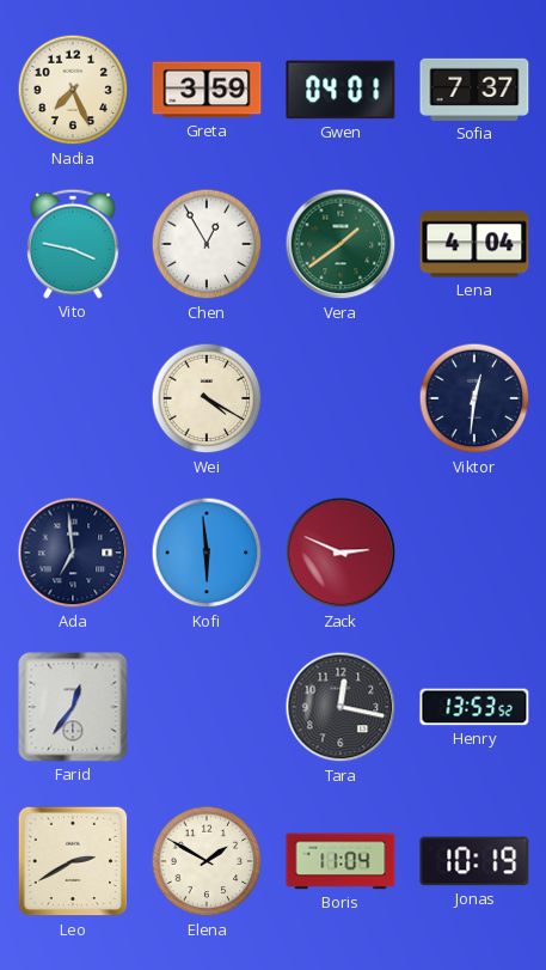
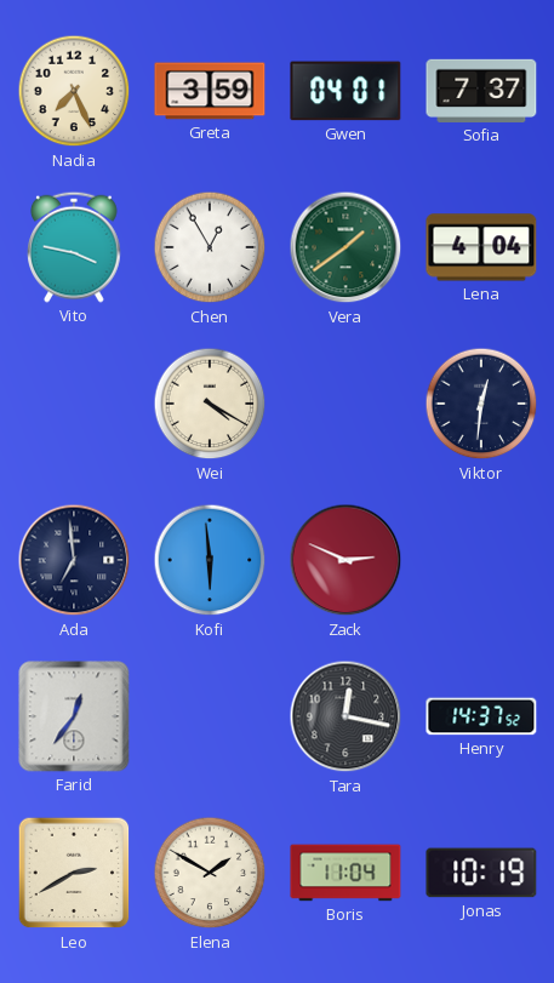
Henry: 13:53 -> 14:37 (481, 716)
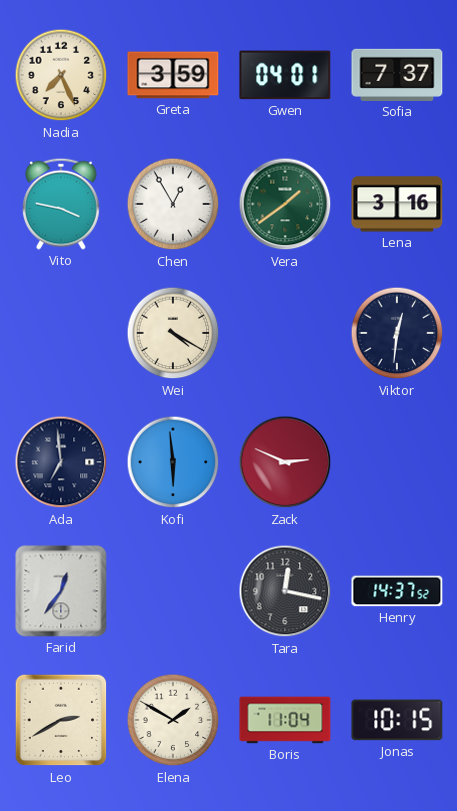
Lena: 4:04 -> 3:16 (397, 204)
Jonas: 10:19 -> 10:15 (397, 720)
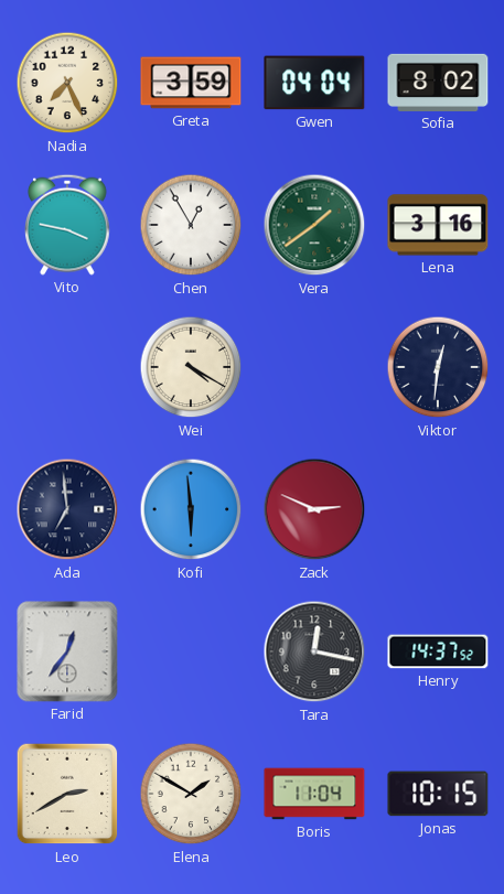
Gwen: 04:01 -> 04:04 (314, 83)
Sofia: 7:37 -> 8:02 (438, 83)
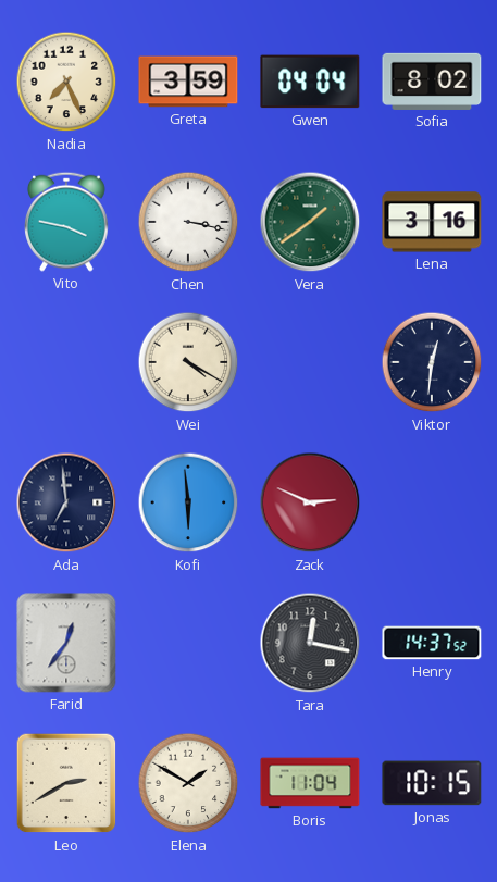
Chen: 12:55 -> 3:17 (188, 222)
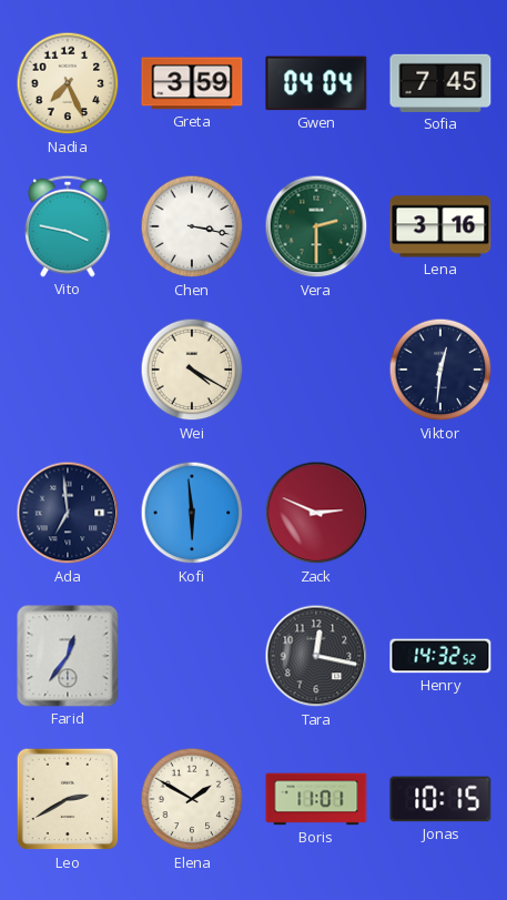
Sofia: 8:02 -> 7:45 (440, 83)
Vera: 1:39 -> 2:30 (316, 226)
Henry: 14:37 -> 14:32 (440, 656)
Boris: 11:04 -> 11:01 (316, 799)
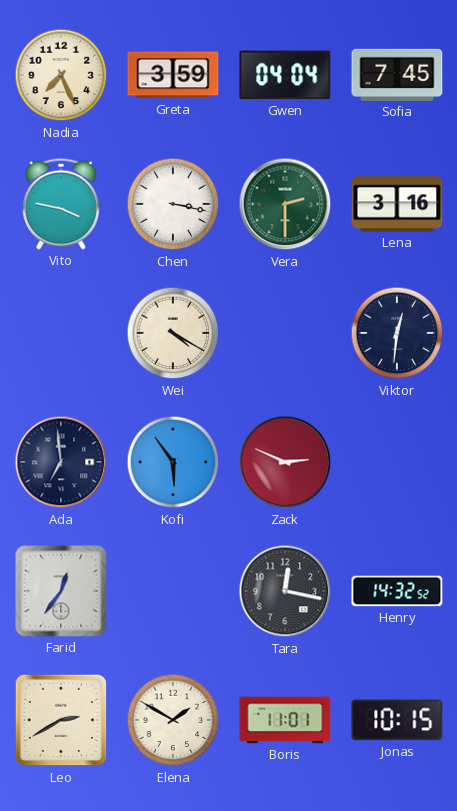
Kofi: 5:59 -> 5:54 (173, 462)
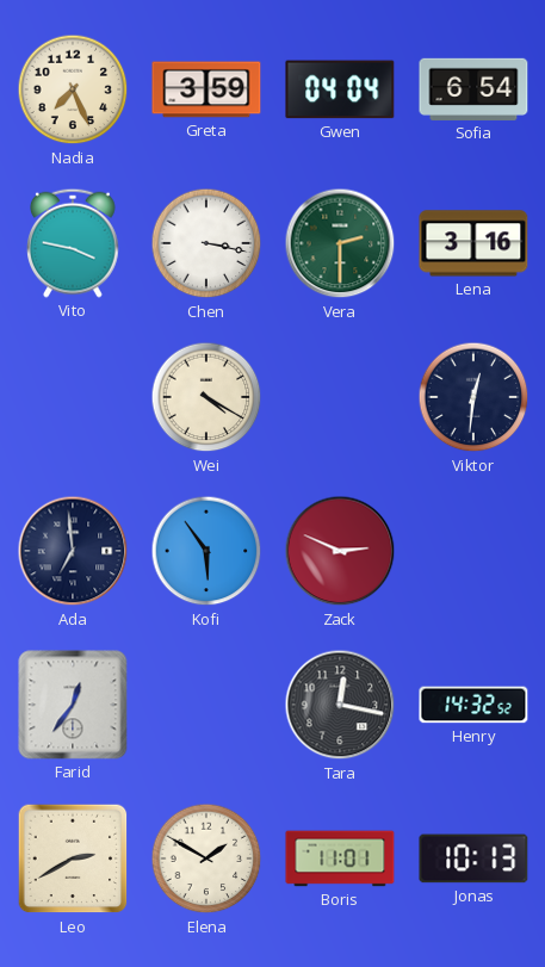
Sofia: 7:45 -> 6:54 (473, 89)
Jonas: 10:15 -> 10:13 (473, 858)
